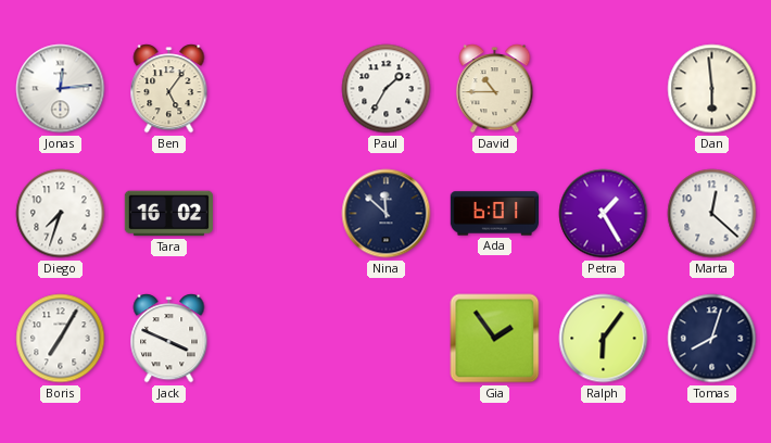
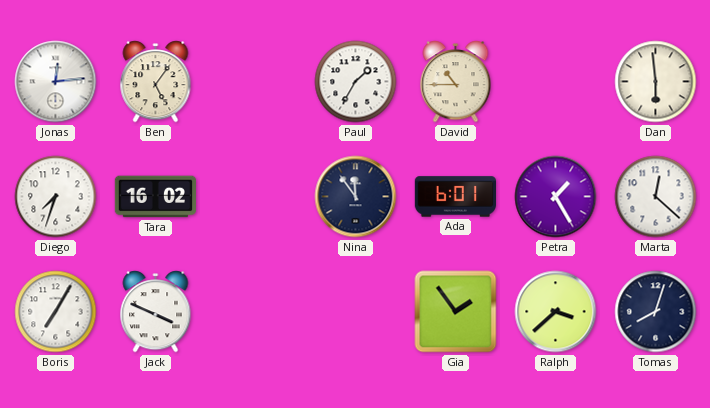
Nina: 11:52 -> 11:54 (356, 197)
Ralph: 6:06 -> 3:38 (556, 312)
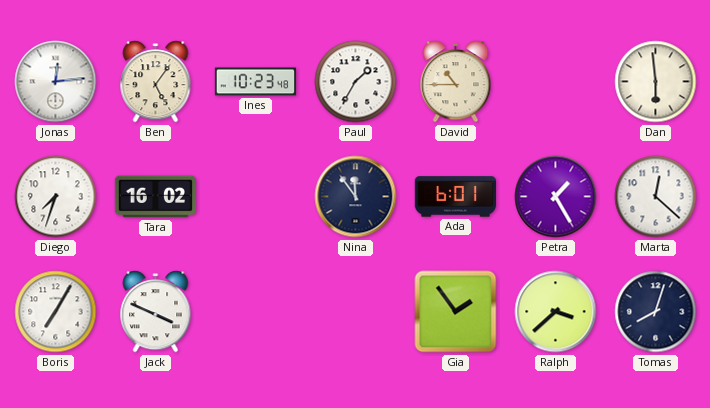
Ines: none -> 10:23 (256, 82)
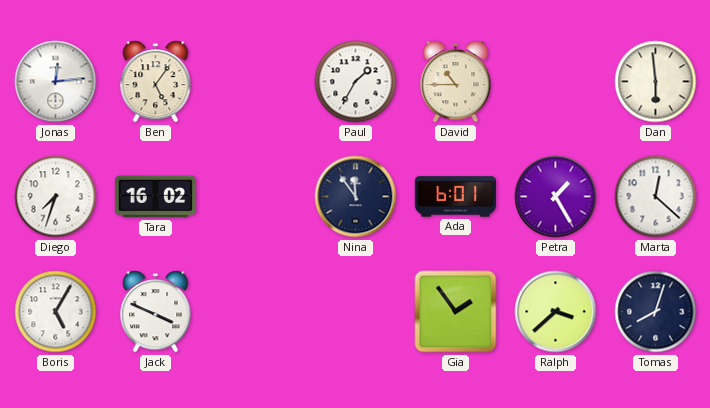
Ines: 10:23 -> none (256, 82)
Boris: 7:05 -> 5:05 (56, 312)
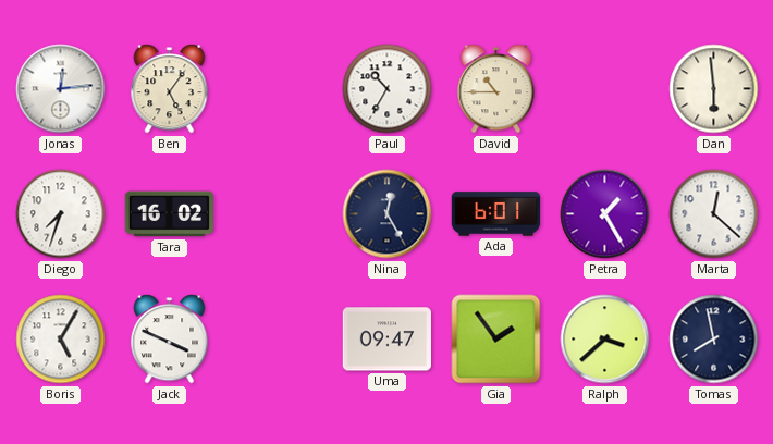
Paul: 1:35 -> 10:35 (388, 89)
Nina: 11:54 -> 12:25 (388, 214)
Uma: none -> 09:47 (387, 340)
Tomas: 8:03 -> 7:58 (714, 340)
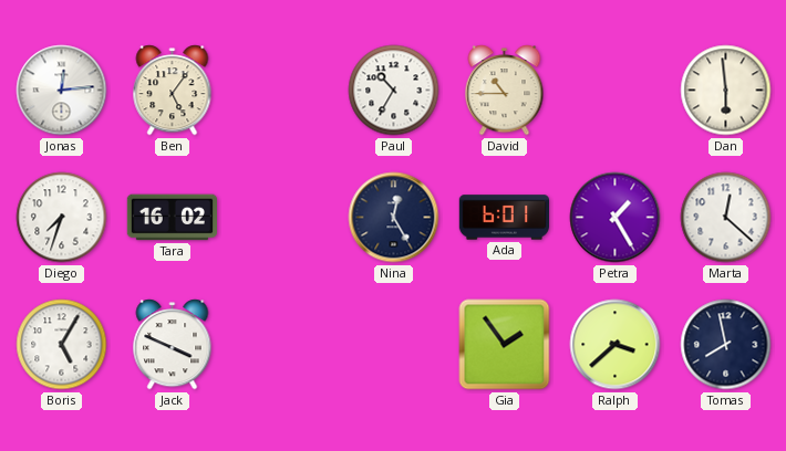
Uma: 09:47 -> none (387, 340)
